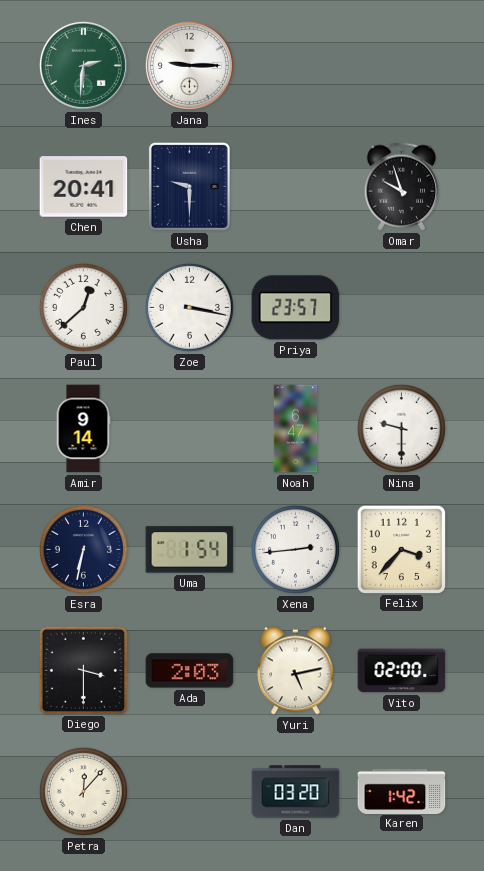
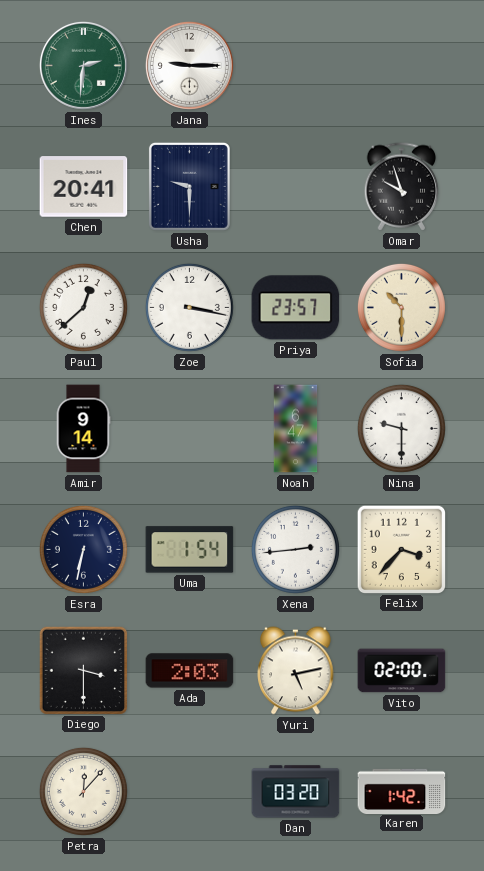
Sofia: none -> 10:30 (401, 307)
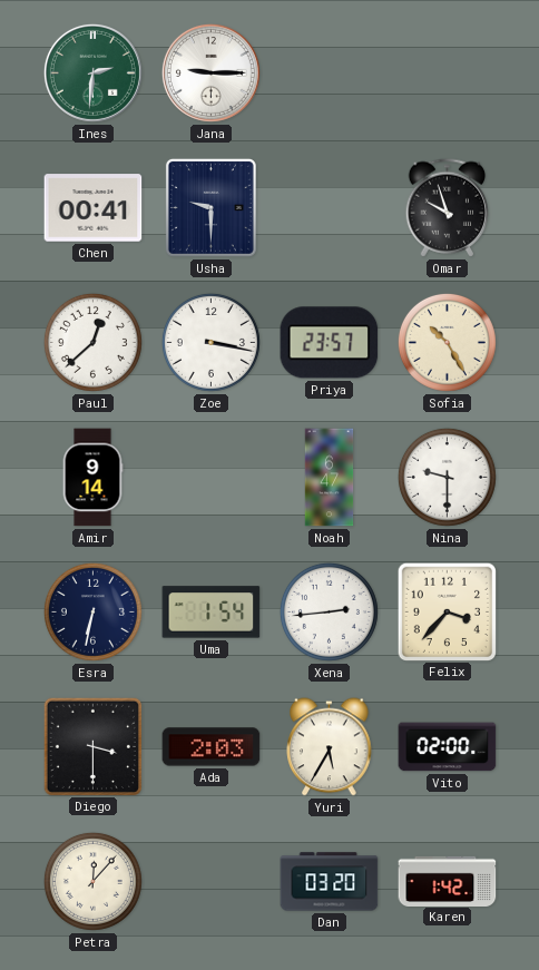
Chen: 20:41 -> 00:41 (94, 208)
Sofia: 10:30 -> 10:25 (447, 342)
Yuri: 5:13 -> 5:35 (330, 747)
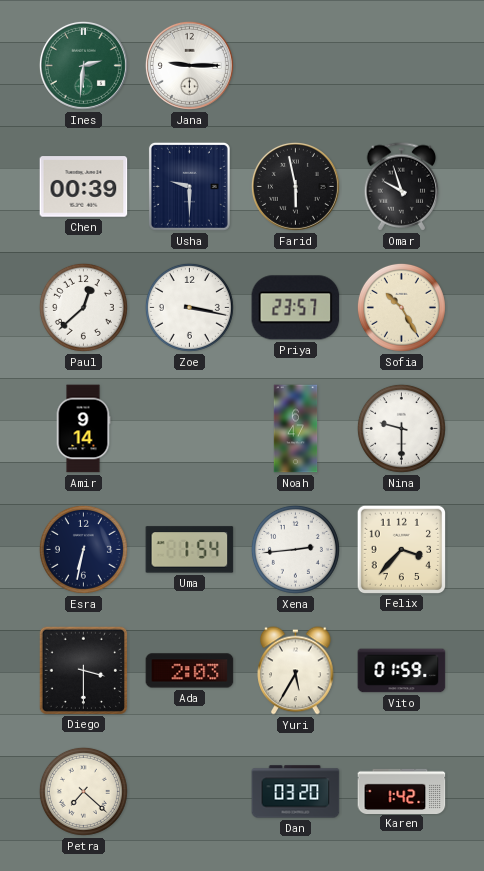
Chen: 00:41 -> 00:39 (84, 187)
Farid: none -> 5:58 (295, 186)
Vito: 02:00 -> 01:59 (402, 671)
Petra: 12:07 -> 7:22 (83, 791)
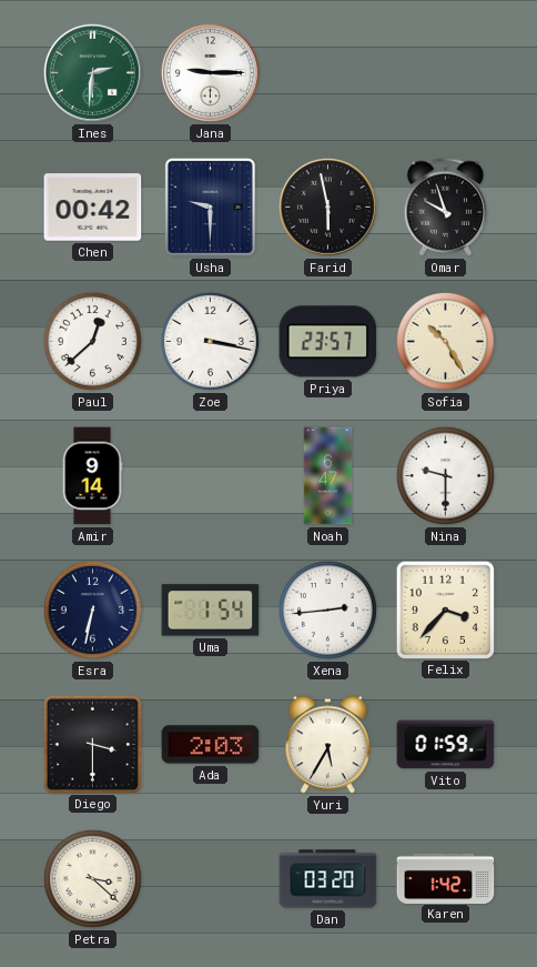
Chen: 00:39 -> 00:42 (93, 208)
Petra: 7:22 -> 3:22 (92, 878)
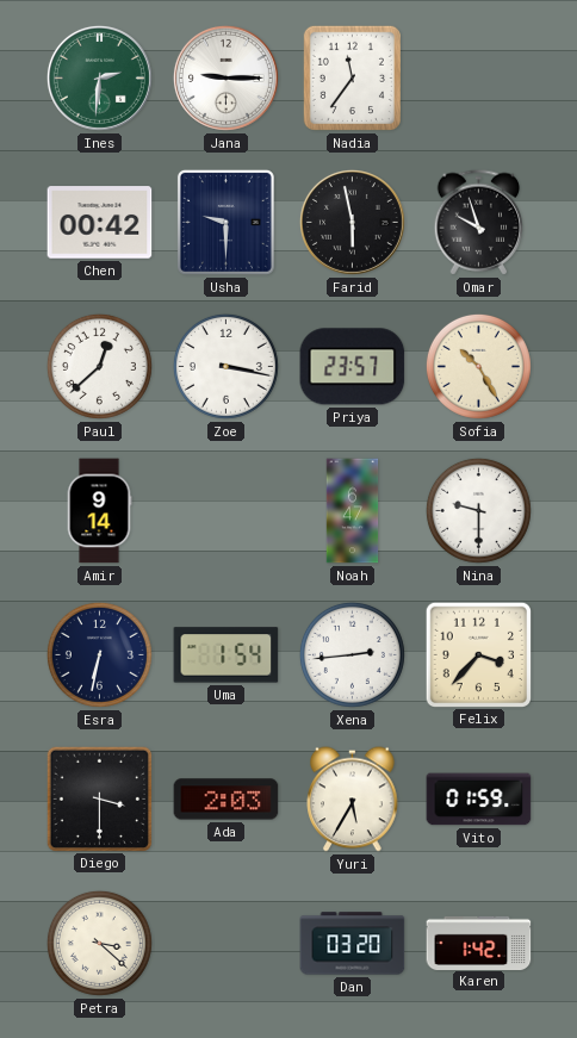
Nadia: none -> 11:36 (352, 77)
